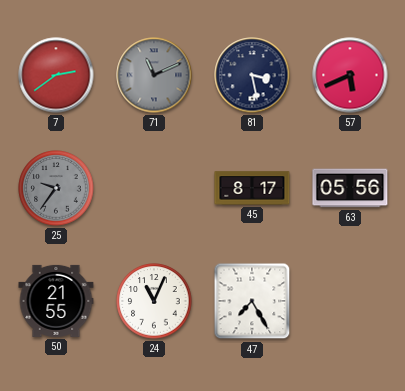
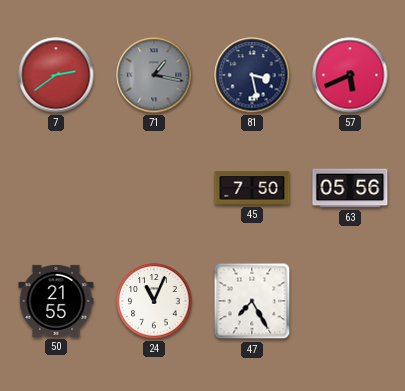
71: 11:11 -> 1:17 (154, 75)
25: 9:36 -> none (56, 188)
45: 8:17 -> 7:50 (252, 188)
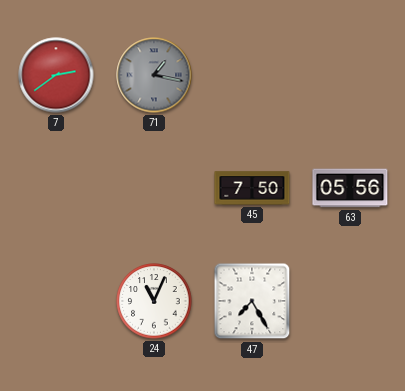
81: 3:28 -> none (252, 75)
57: 5:41 -> none (350, 75)
50: 21:55 -> none (56, 301)
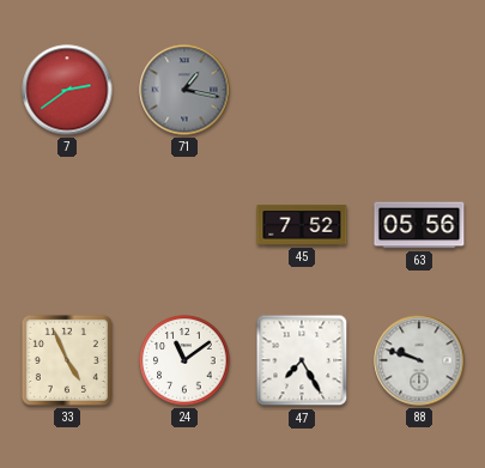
45: 7:50 -> 7:52 (302, 225)
33: none -> 4:56 (67, 360)
24: 11:04 -> 11:09 (184, 360)
88: none -> 9:48 (419, 360)
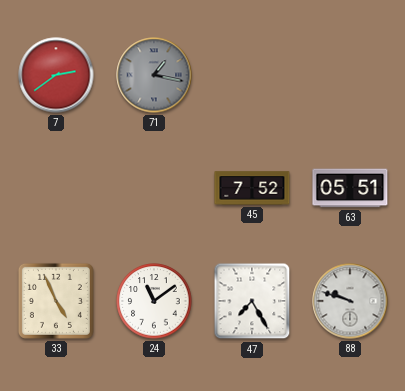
63: 05:56 -> 05:51 (350, 188)
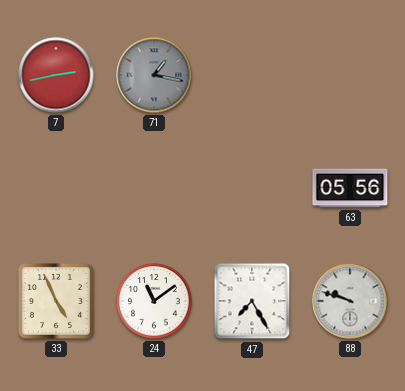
7: 2:39 -> 2:43 (56, 75)
45: 7:52 -> none (252, 188)
63: 05:51 -> 05:56 (350, 188)
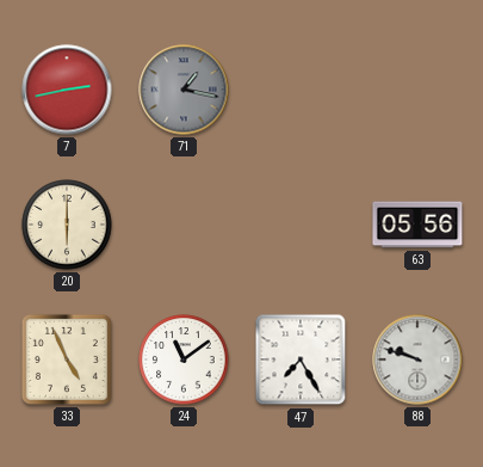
20: none -> 6:00 (67, 225)
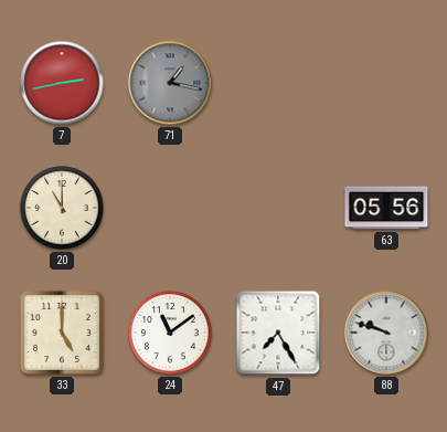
20: 6:00 -> 11:00 (62, 208)
33: 4:56 -> 5:00 (62, 333)
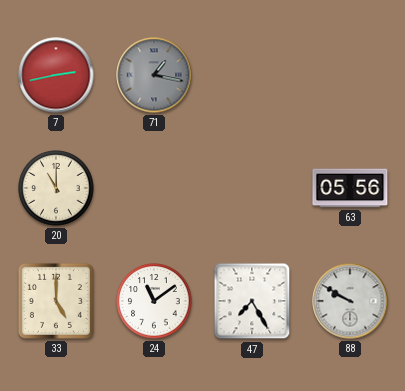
88: 9:48 -> 9:50 (350, 301)
